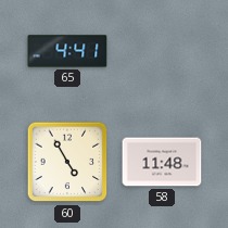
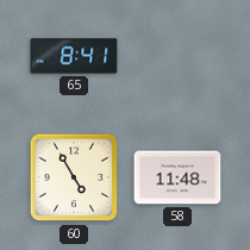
65: 4:41 -> 8:41 (74, 56)
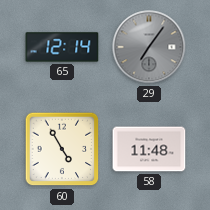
65: 8:41 -> 12:14 (62, 47)
29: none -> 7:06 (149, 47)
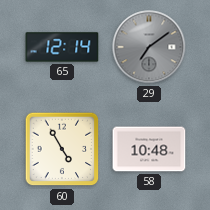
29: 7:06 -> 7:09 (149, 47)
58: 11:48 -> 10:48 (149, 149)
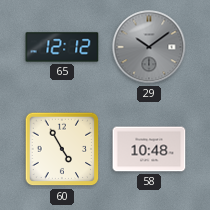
65: 12:14 -> 12:12 (62, 47)
29: 7:09 -> 10:09 (149, 47)
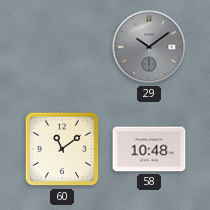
65: 12:12 -> none (62, 47)
60: 4:55 -> 11:09 (62, 149)
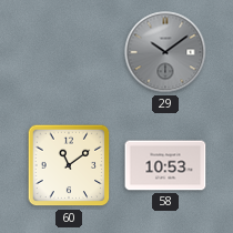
58: 10:48 -> 10:53 (165, 165)
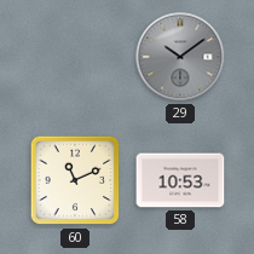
60: 11:09 -> 11:11 (75, 180)
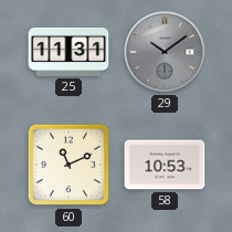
25: none -> 11:31 (68, 52)
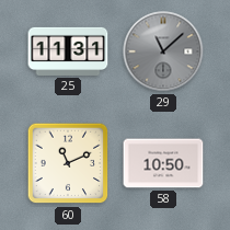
29: 10:09 -> 11:08 (163, 51)
58: 10:53 -> 10:50 (163, 163)
